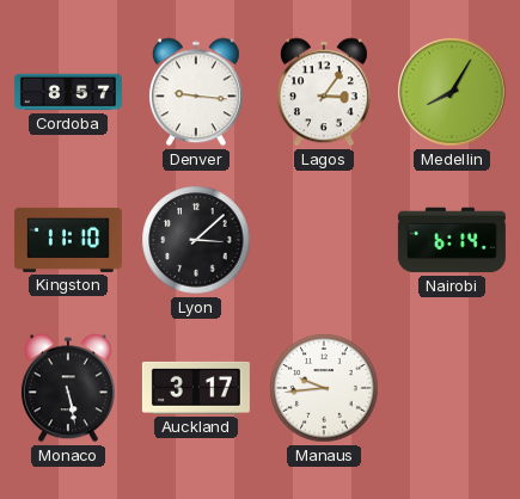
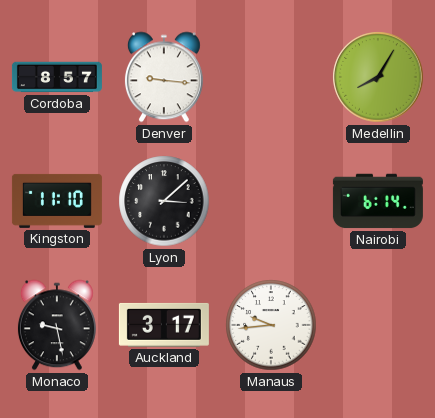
Lagos: 3:06 -> none (324, 92)
Monaco: 5:28 -> 9:28 (57, 325)
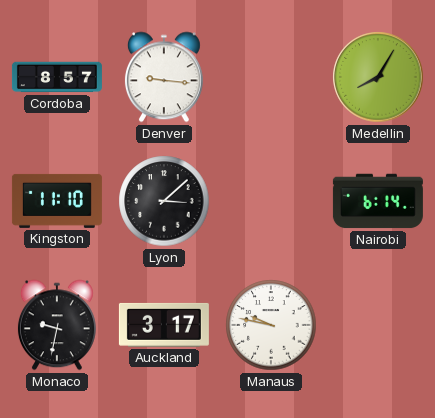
Monaco: 9:28 -> 9:32 (57, 325)
Manaus: 9:44 -> 9:47 (271, 325)
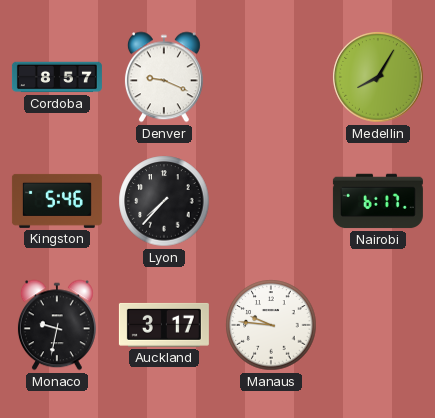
Denver: 9:16 -> 9:19 (164, 77)
Kingston: 11:10 -> 5:46 (57, 201)
Lyon: 3:08 -> 7:37 (164, 201)
Nairobi: 6:14 -> 6:17 (378, 201)
Manaus: 9:47 -> 9:46 (271, 325)
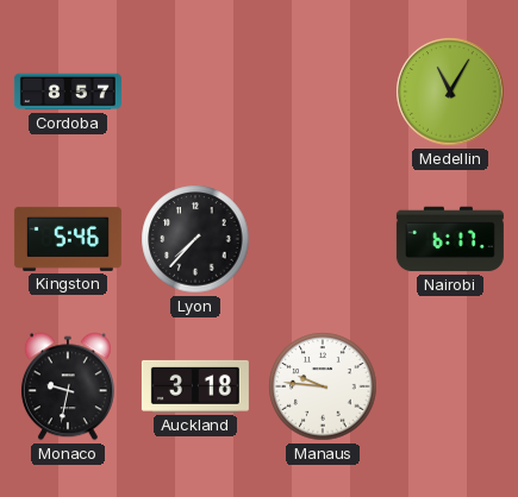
Denver: 9:19 -> none (164, 77)
Medellin: 8:05 -> 11:05 (450, 92)
Auckland: 3:17 -> 3:18 (195, 386)
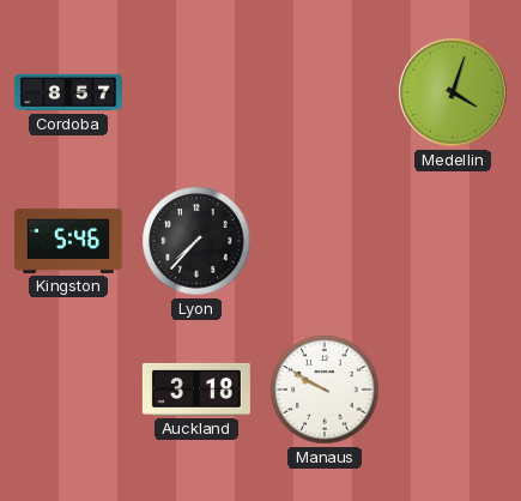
Medellin: 11:05 -> 4:03 (453, 92)
Nairobi: 6:17 -> none (450, 239)
Monaco: 9:32 -> none (68, 386)
Manaus: 9:46 -> 9:50 (325, 390)
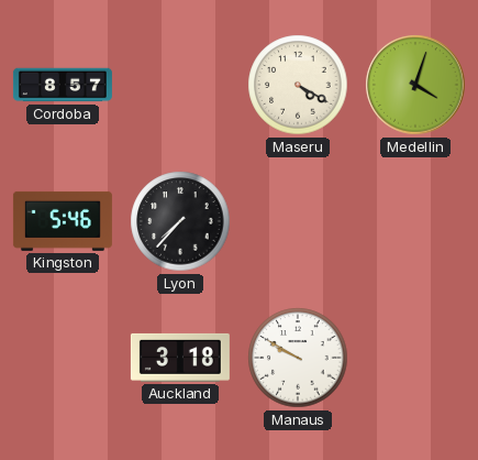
Maseru: none -> 4:20 (298, 85)
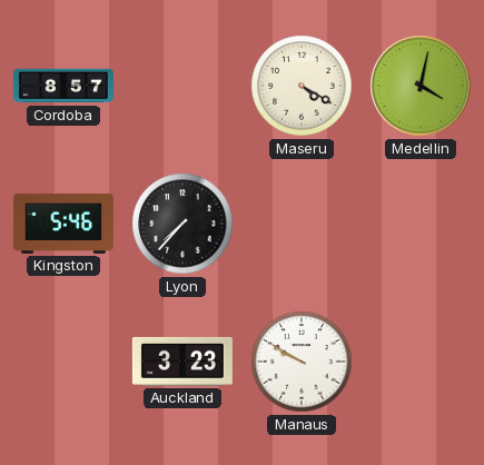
Medellin: 4:03 -> 4:02 (421, 86)
Auckland: 3:18 -> 3:23 (182, 362)
